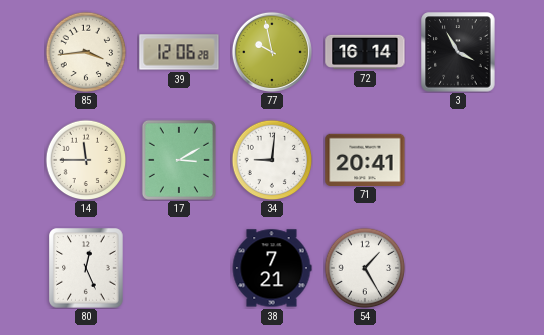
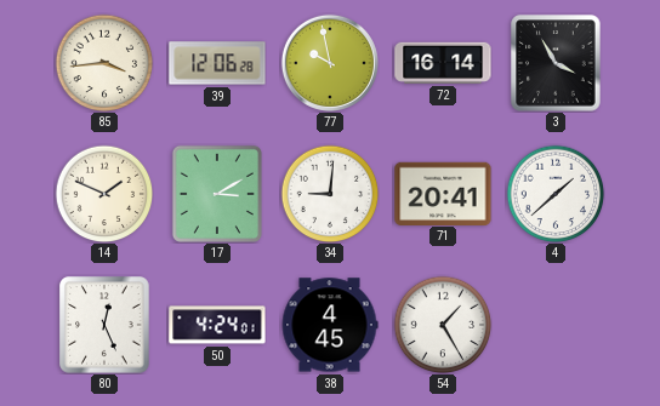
14: 11:45 -> 1:49 (104, 194)
4: none -> 1:38 (556, 194)
50: none -> 4:24 (217, 325)
38: 7:21 -> 4:45 (330, 325)
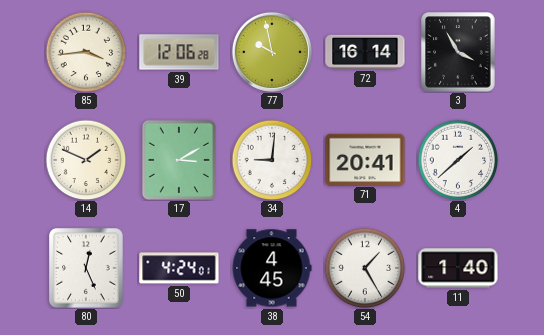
11: none -> 1:40 (458, 268)
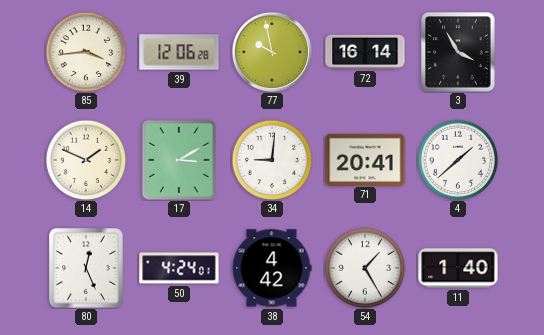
38: 4:45 -> 4:42 (272, 268)
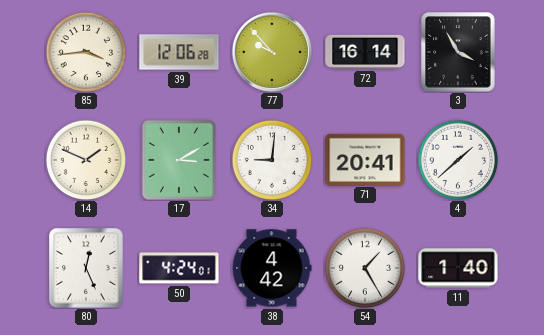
77: 9:58 -> 9:53 (272, 52)
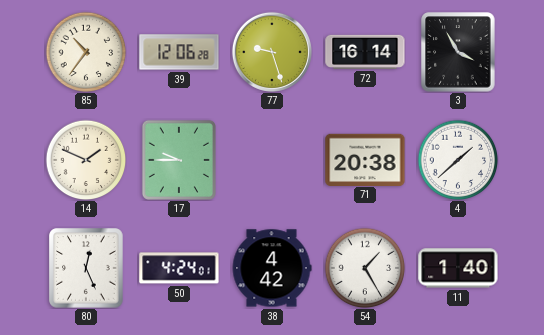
85: 3:44 -> 10:36 (86, 52)
77: 9:53 -> 9:27 (272, 52)
17: 3:10 -> 9:45 (179, 160)
34: 9:01 -> none (272, 160)
71: 20:41 -> 20:38 (365, 159)
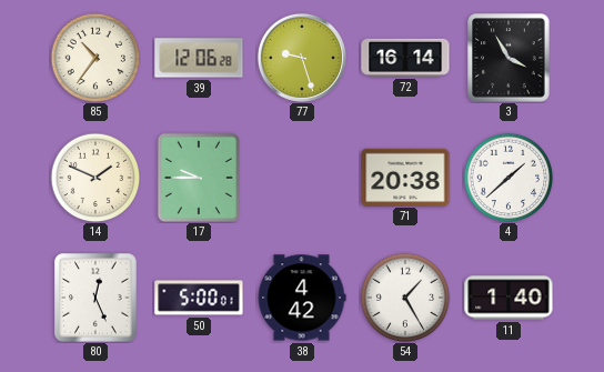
50: 4:24 -> 5:00 (199, 298)
